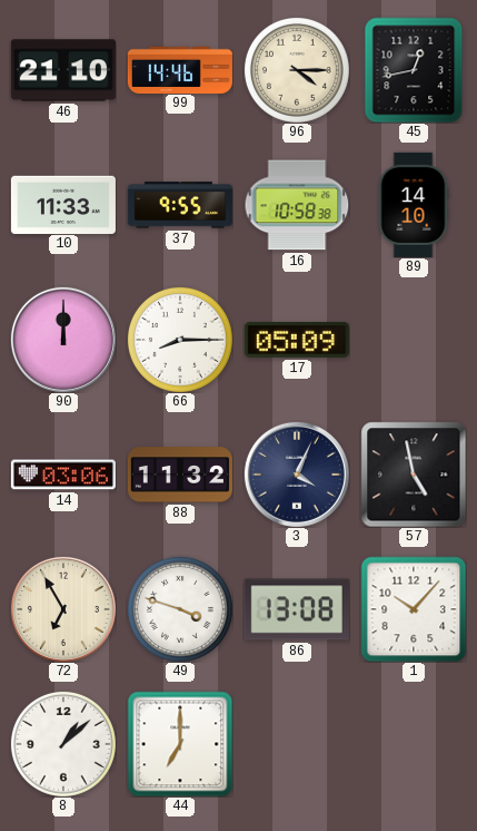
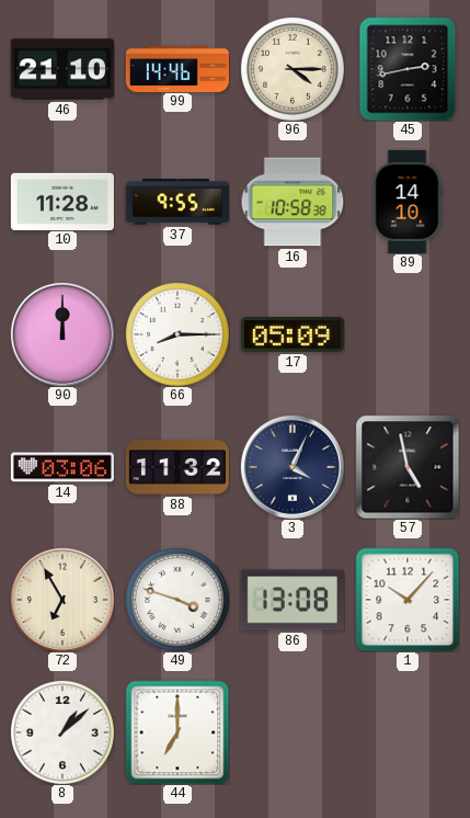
45: 12:43 -> 2:43 (408, 69)
10: 11:33 -> 11:28 (62, 201)
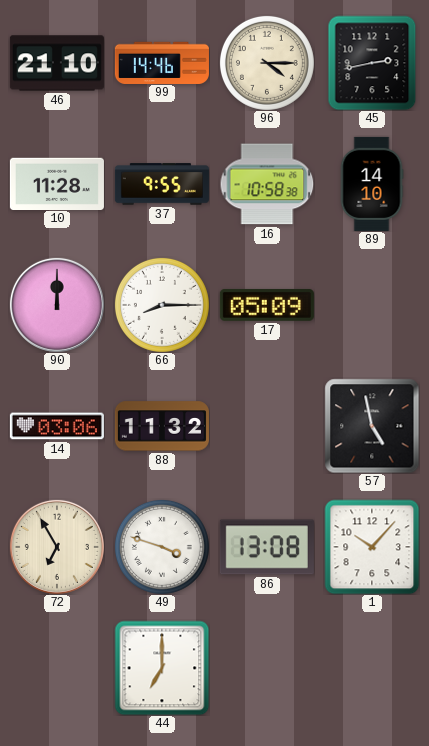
3: 4:04 -> none (293, 467)
8: 1:08 -> none (62, 732)
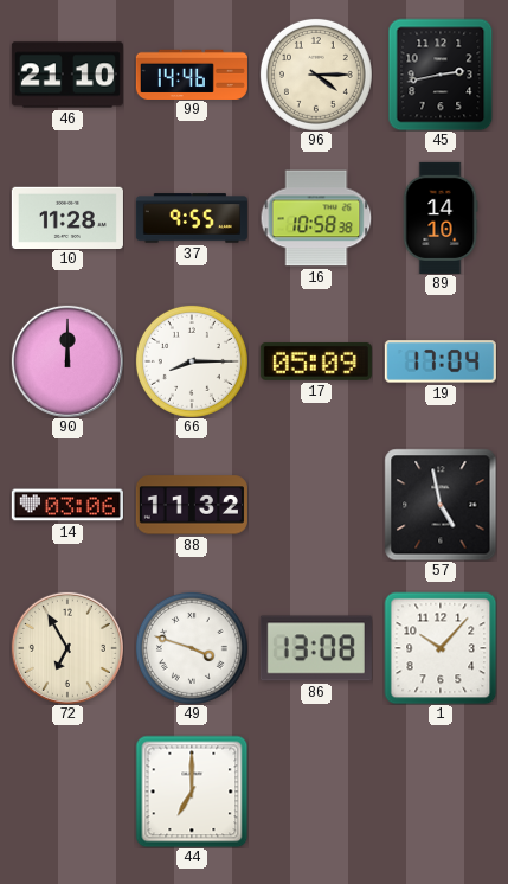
19: none -> 17:04 (441, 361)
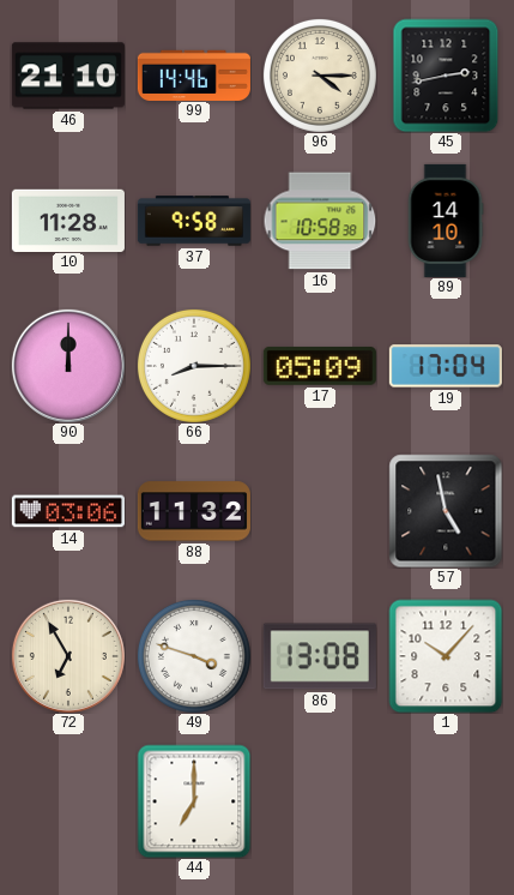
37: 9:55 -> 9:58 (194, 221)
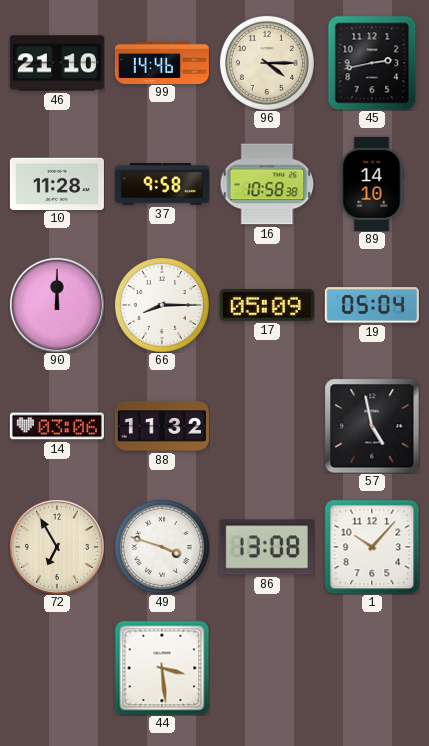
19: 17:04 -> 05:04 (372, 305)
44: 7:00 -> 3:29 (162, 668)
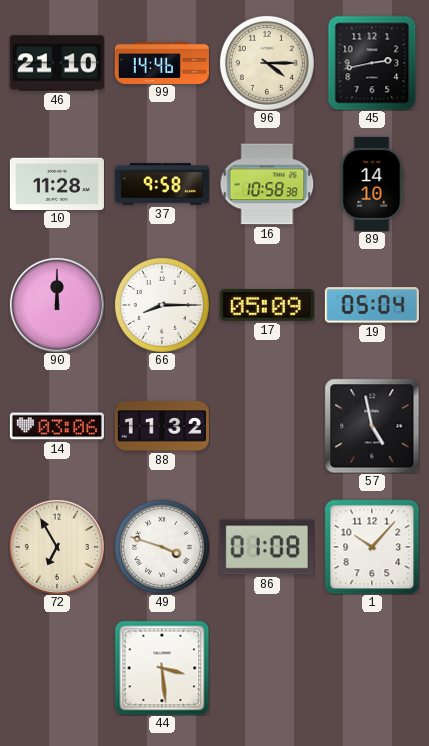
86: 13:08 -> 01:08 (267, 547)
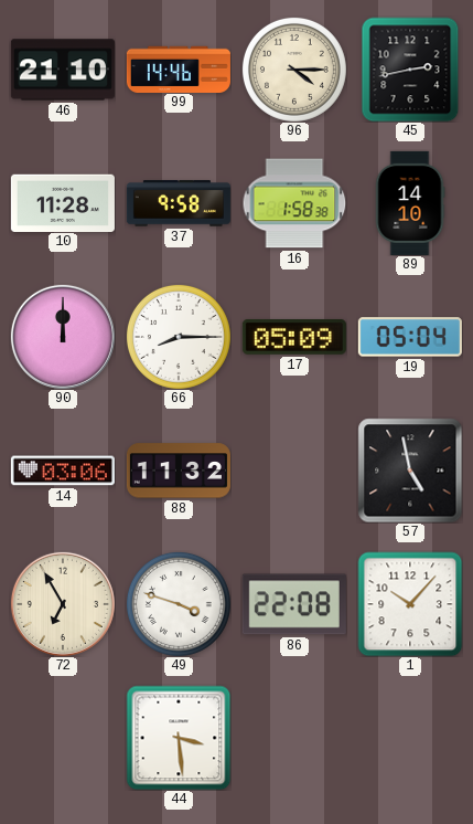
16: 10:58 -> 1:58 (294, 203)
86: 01:08 -> 22:08 (294, 604)
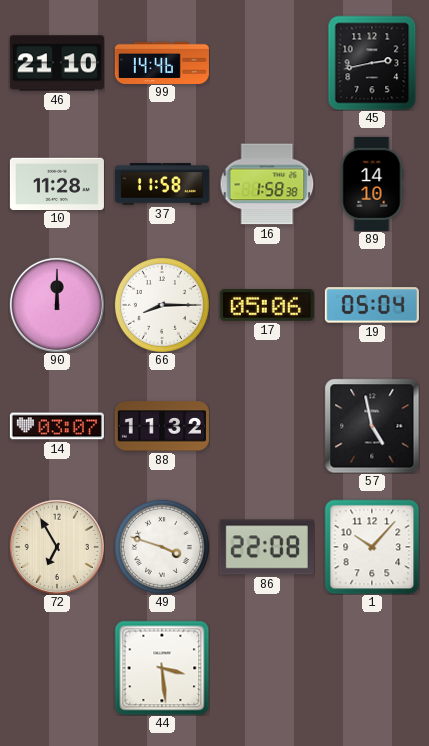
96: 4:15 -> none (294, 70)
37: 9:58 -> 11:58 (162, 184)
17: 05:09 -> 05:06 (267, 305)
14: 03:06 -> 03:07 (57, 426)
